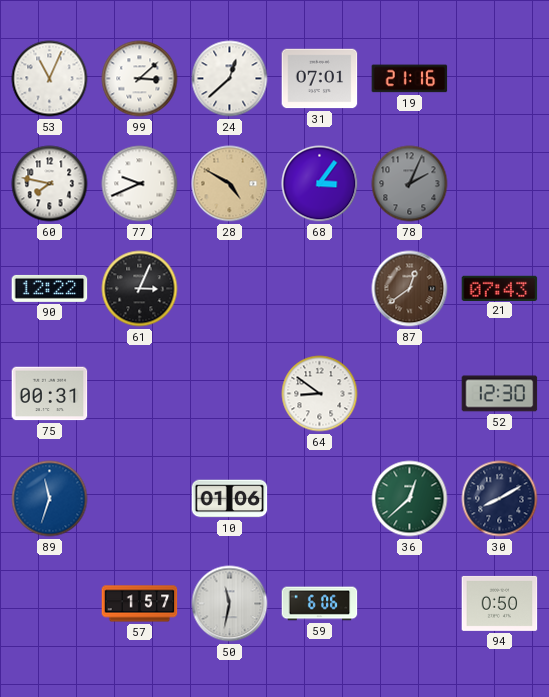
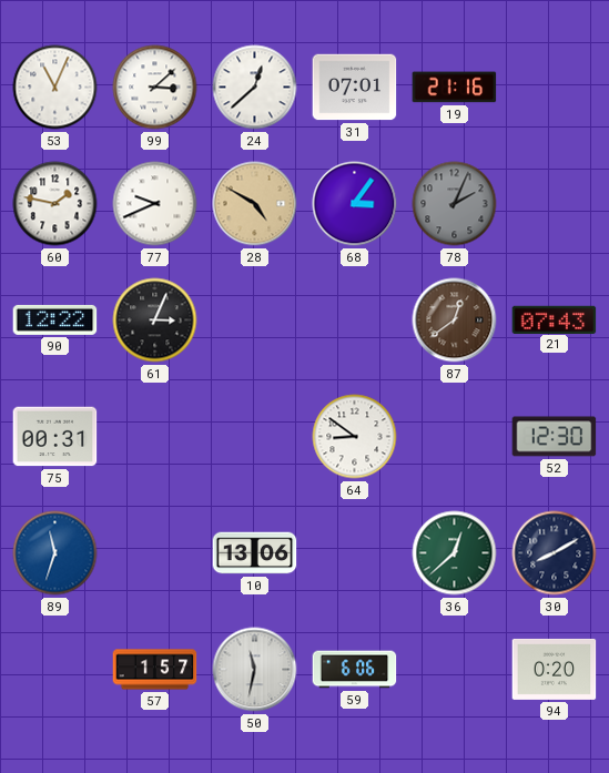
60: 7:47 -> 1:47 (55, 204)
10: 01:06 -> 13:06 (255, 553)
94: 0:50 -> 0:20 (555, 669)
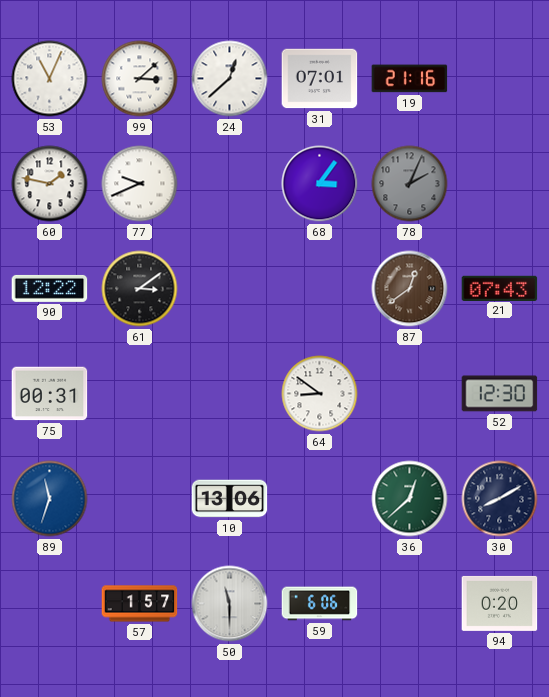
28: 4:50 -> none (255, 204)
61: 3:04 -> 3:09 (140, 289)
50: 11:32 -> 11:30 (230, 604)
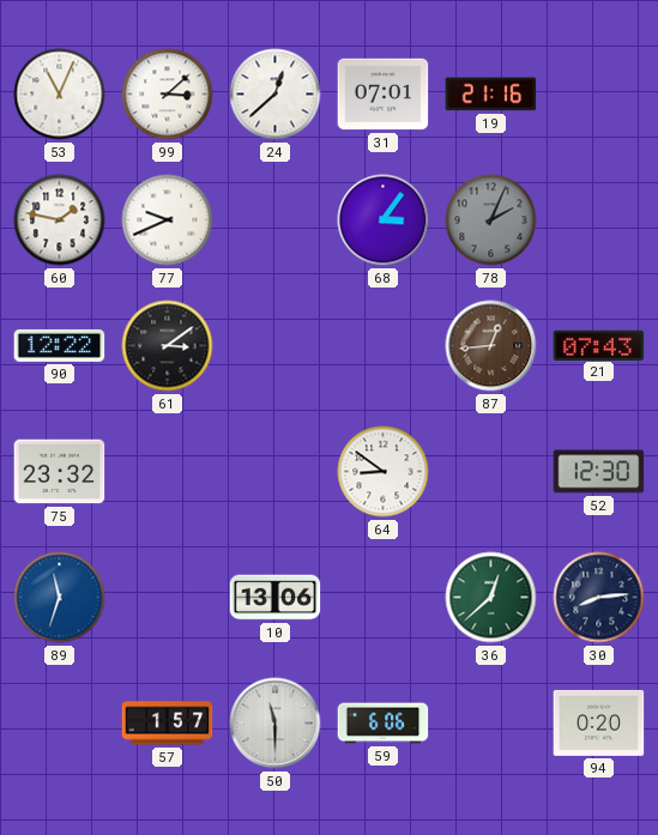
87: 12:39 -> 12:44 (491, 346)
75: 00:31 -> 23:32 (60, 472)
30: 8:10 -> 8:14 (599, 598)
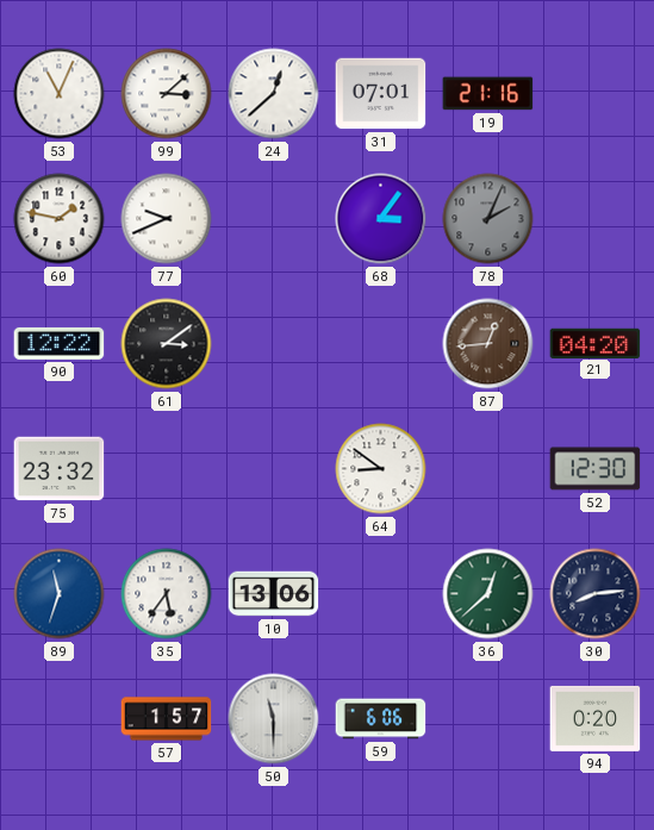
21: 07:43 -> 04:20 (596, 343)
35: none -> 5:36 (167, 594)
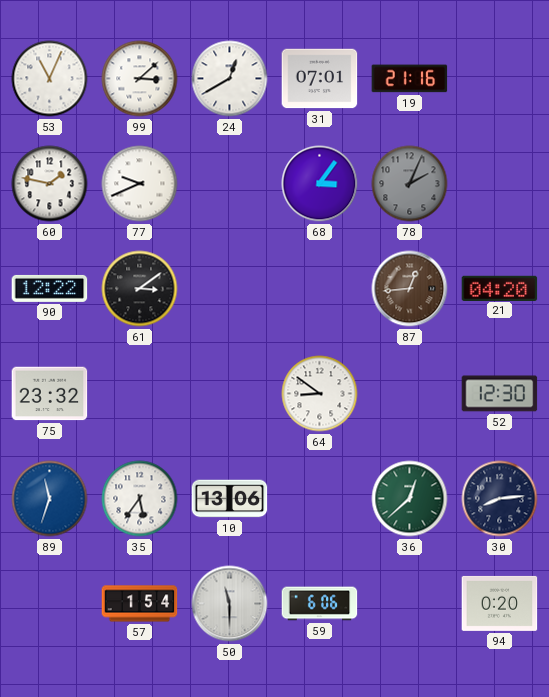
24: 12:38 -> 12:40 (230, 79)
57: 1:57 -> 1:54 (140, 604)
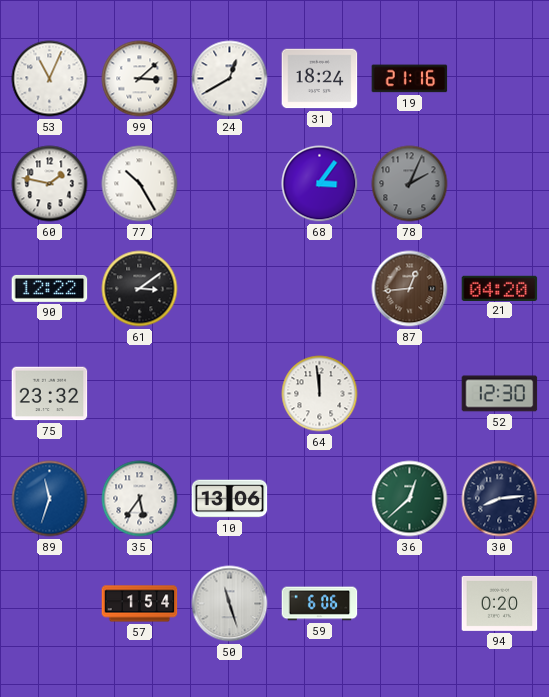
31: 07:01 -> 18:24 (320, 79)
77: 9:41 -> 10:25 (140, 184)
64: 8:51 -> 11:59 (320, 394)
50: 11:30 -> 11:27 (230, 604)
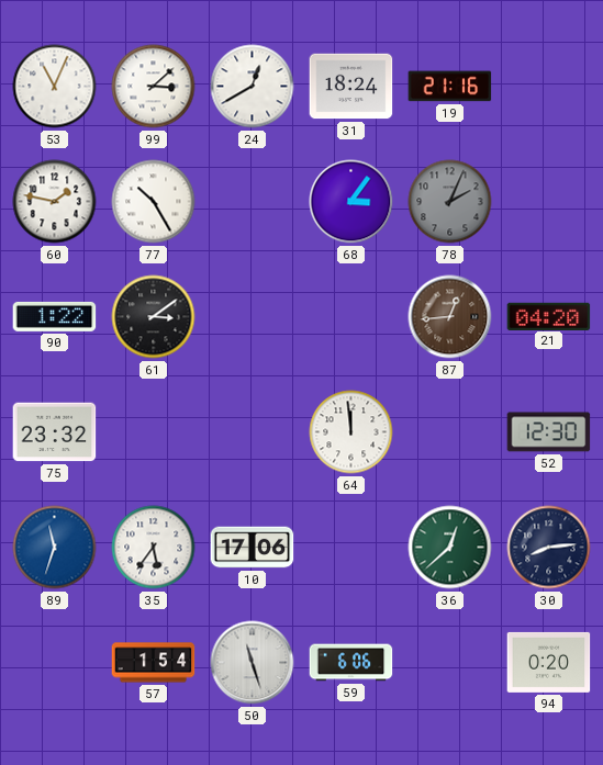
90: 12:22 -> 1:22 (55, 316)
10: 13:06 -> 17:06 (253, 548)
